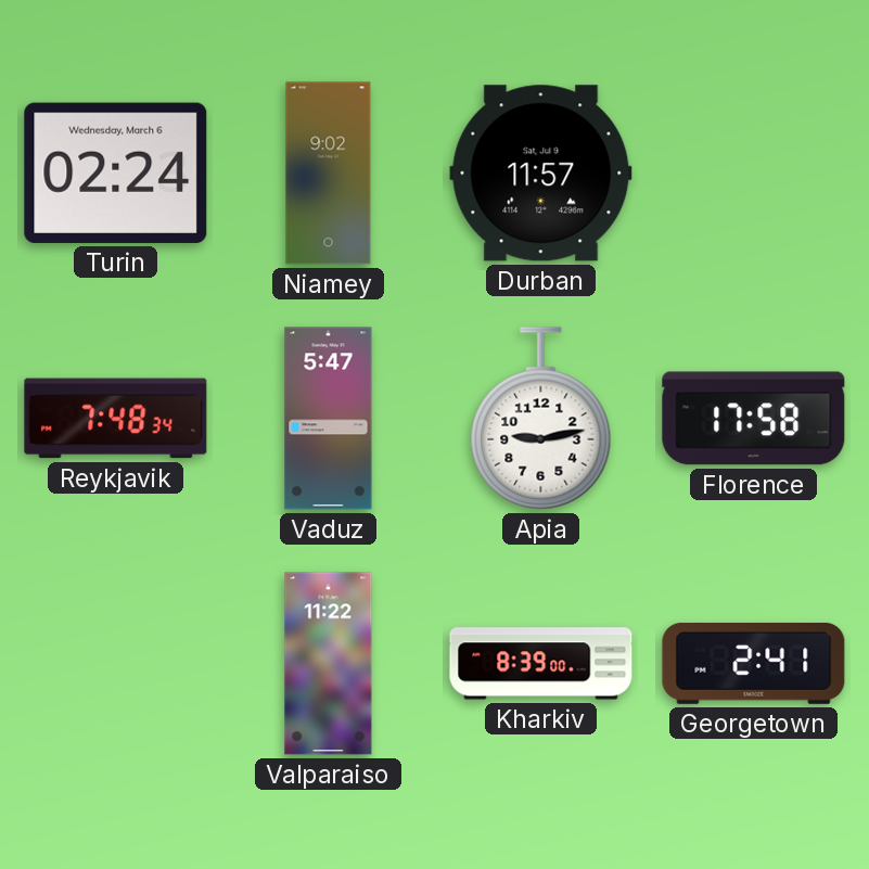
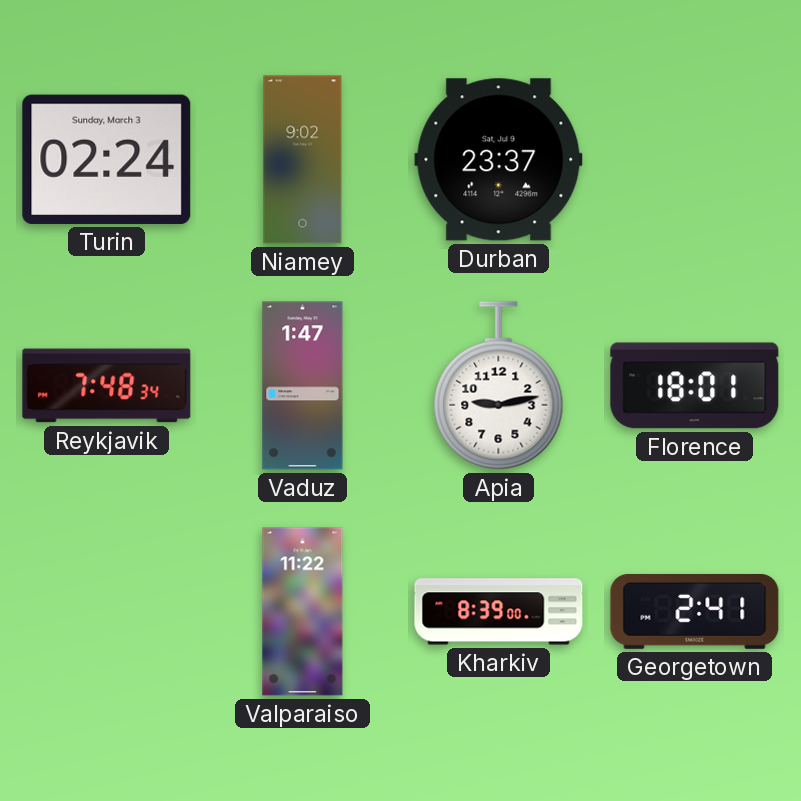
Turin date: Wednesday, March 6 -> Sunday, March 3 (107, 159)
Durban: 11:57 -> 23:37 (499, 160)
Vaduz: 5:47 -> 1:47 (303, 386)
Florence: 17:58 -> 18:01 (695, 386)
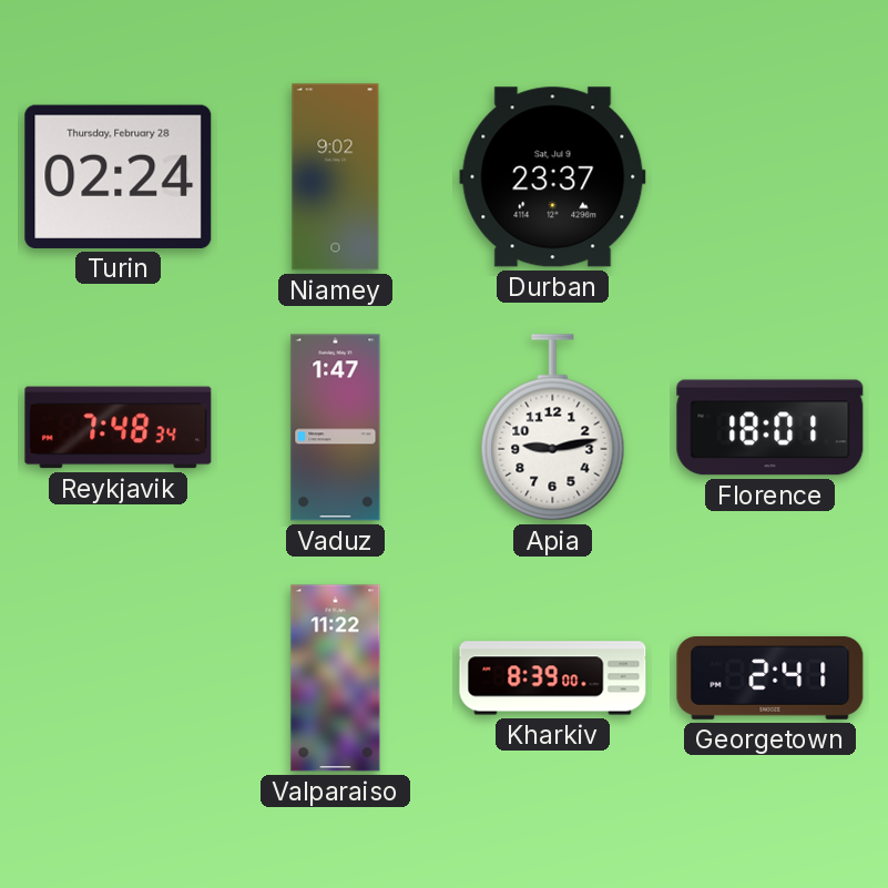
Turin date: Sunday, March 3 -> Thursday, February 28 (119, 176)
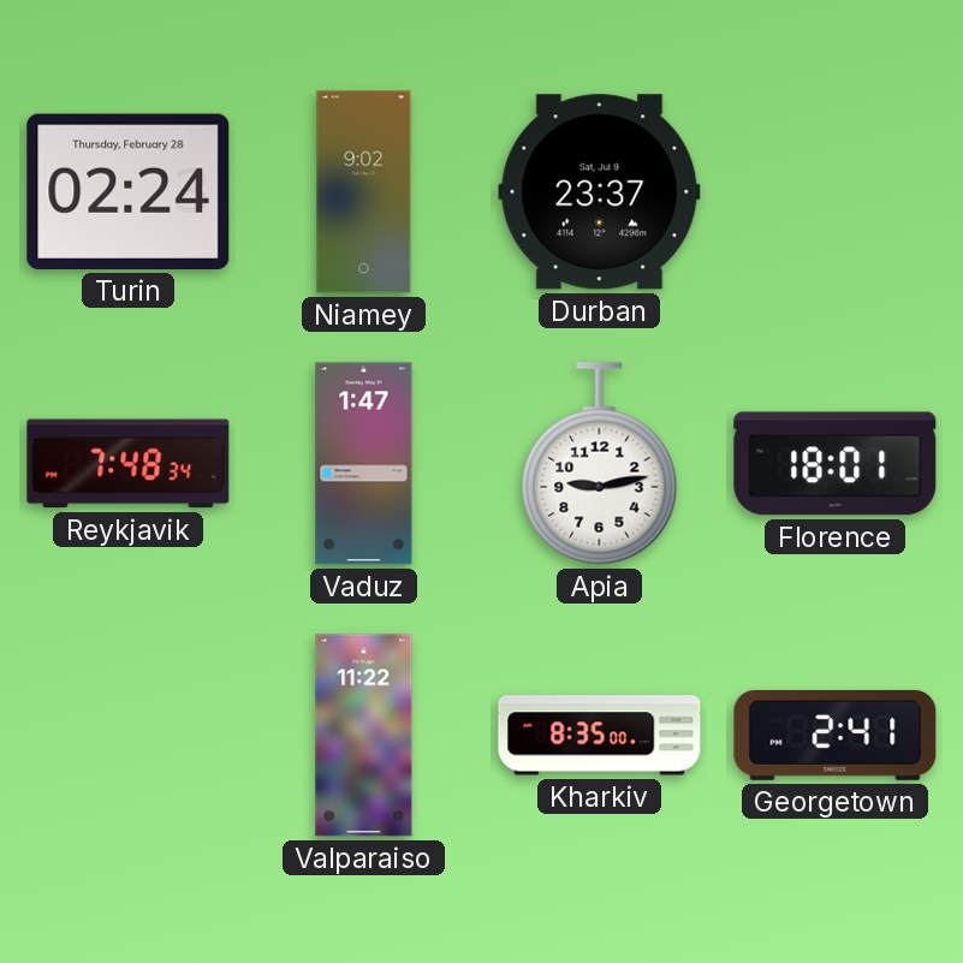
Kharkiv: 8:39 -> 8:35 (600, 736)
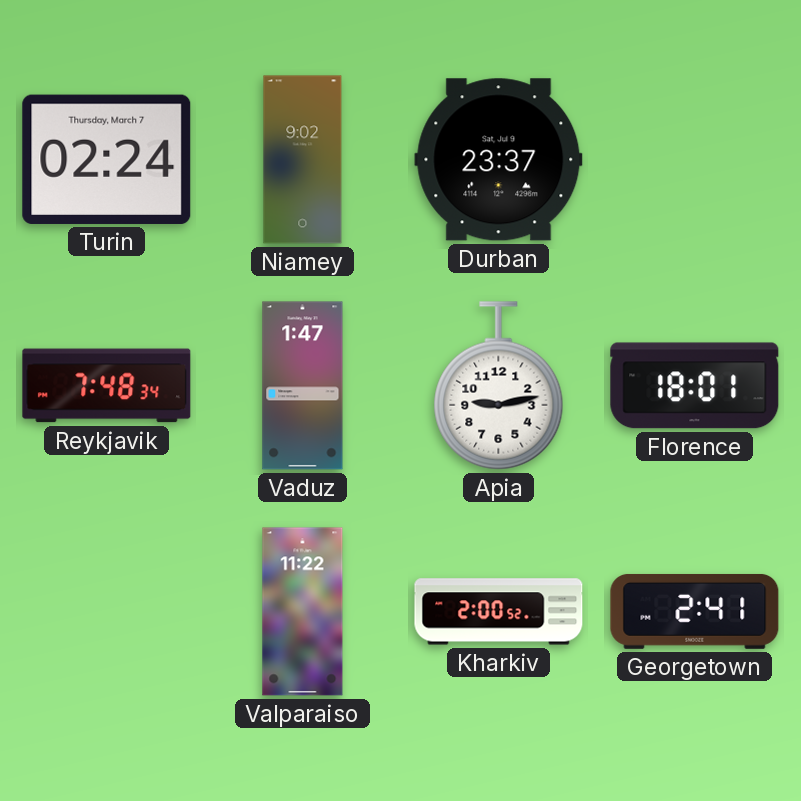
Turin date: Thursday, February 28 -> Thursday, March 7 (107, 159)
Kharkiv: 8:35 -> 2:00 (499, 612)
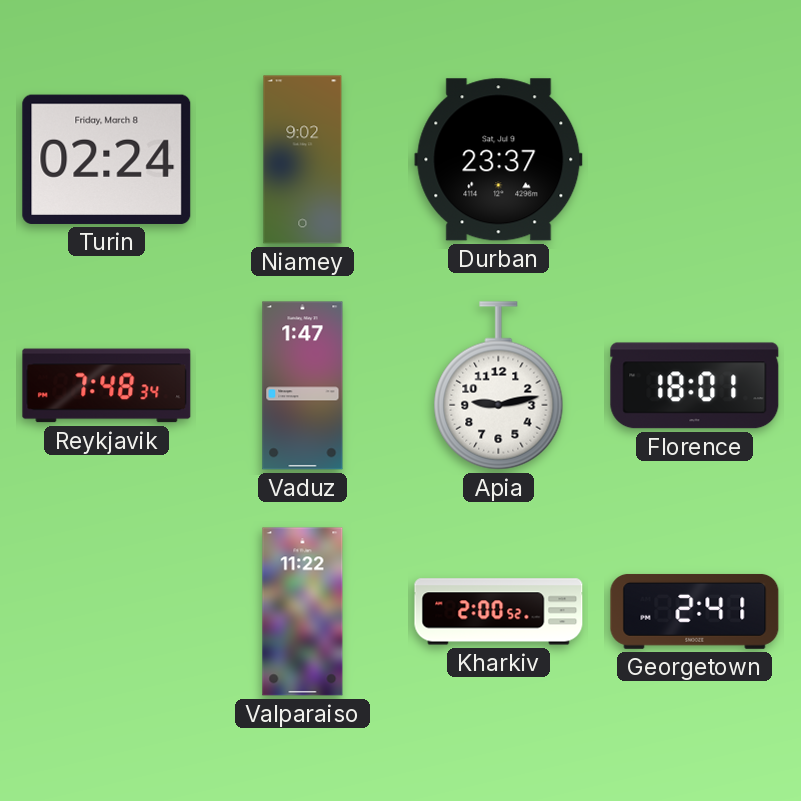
Turin date: Thursday, March 7 -> Friday, March 8 (107, 159)
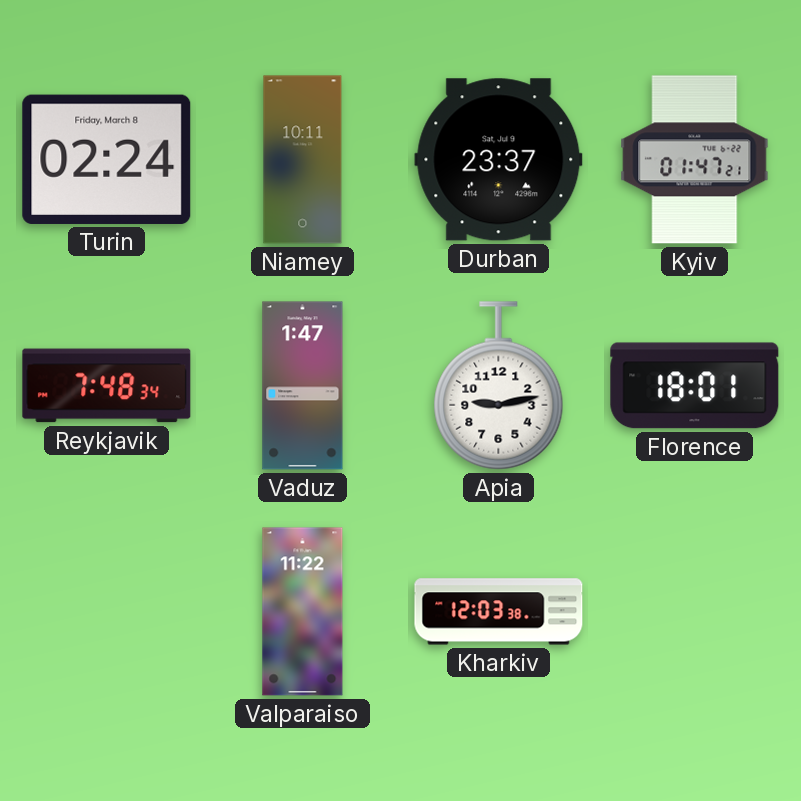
Niamey: 9:02 -> 10:11 (303, 160)
Kyiv: none -> 01:47 (695, 160)
Kharkiv: 2:00 -> 12:03 (499, 612)
Georgetown: 2:41 -> none (695, 611)
